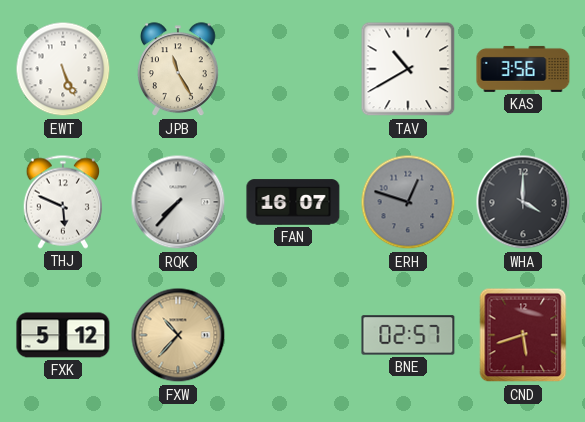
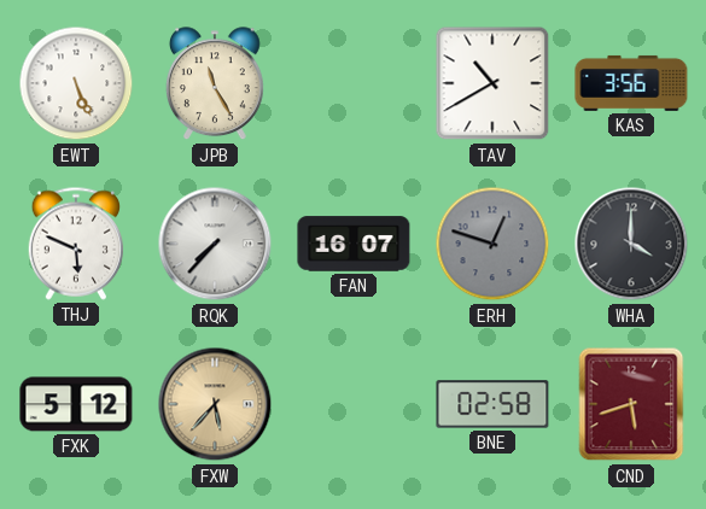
FXW: 10:37 -> 5:37 (215, 404)
BNE: 02:57 -> 02:58 (492, 404)
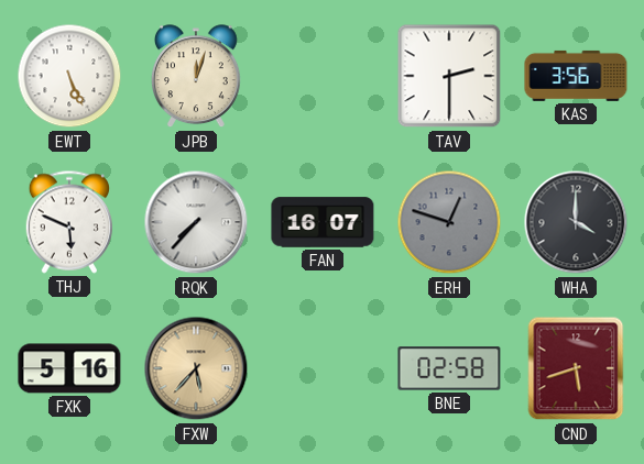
JPB: 11:25 -> 12:03 (197, 77)
TAV: 10:40 -> 2:30 (449, 76)
FXK: 5:12 -> 5:16 (69, 368)
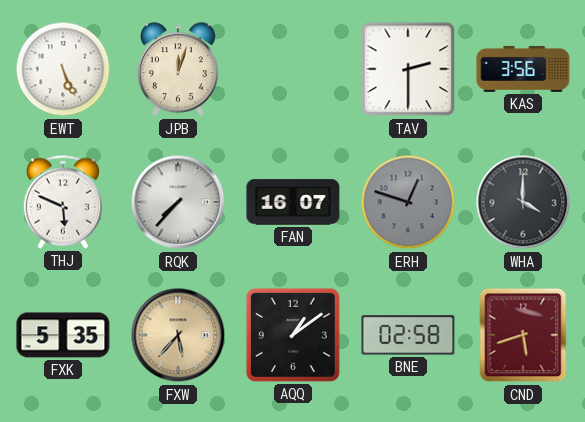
FXK: 5:16 -> 5:35 (63, 335)
AQQ: none -> 1:09 (293, 335)
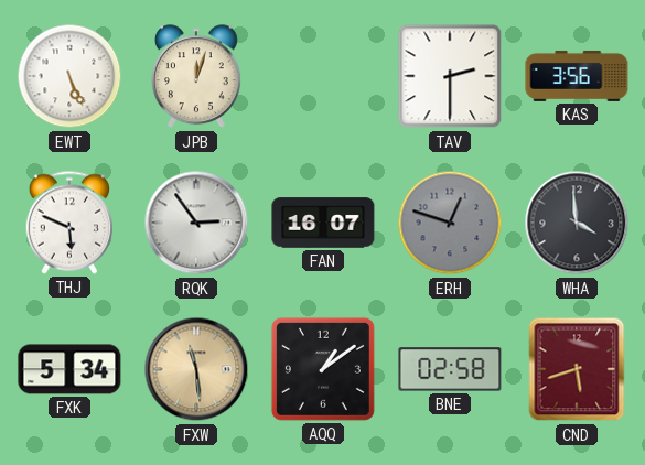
RQK: 7:37 -> 2:54 (196, 223)
WHA: 4:00 -> 3:59 (577, 223)
FXK: 5:35 -> 5:34 (69, 369)
FXW: 5:37 -> 11:29 (196, 369)
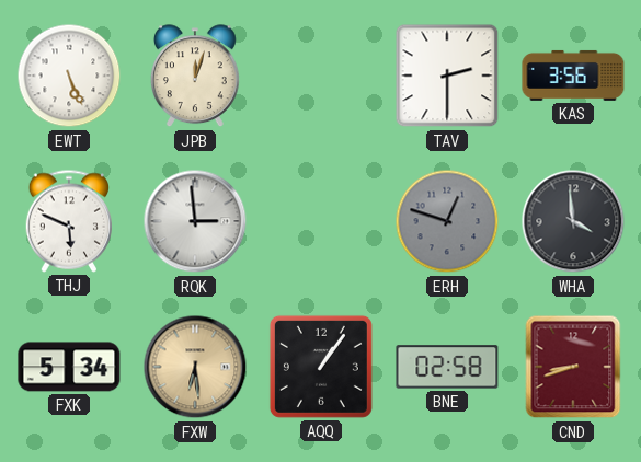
RQK: 2:54 -> 2:59 (195, 221)
FAN: 16:07 -> none (323, 223)
FXW: 11:29 -> 6:29 (195, 367)
AQQ: 1:09 -> 1:06 (321, 367)
CND: 5:42 -> 8:42 (573, 367)
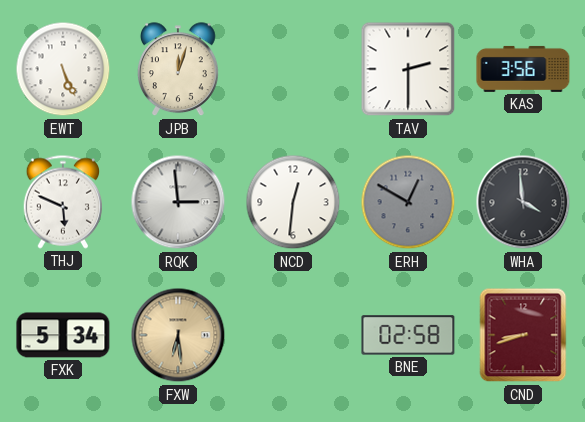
NCD: none -> 12:31 (293, 202)
ERH: 12:48 -> 12:50 (408, 202)
AQQ: 1:06 -> none (321, 367)
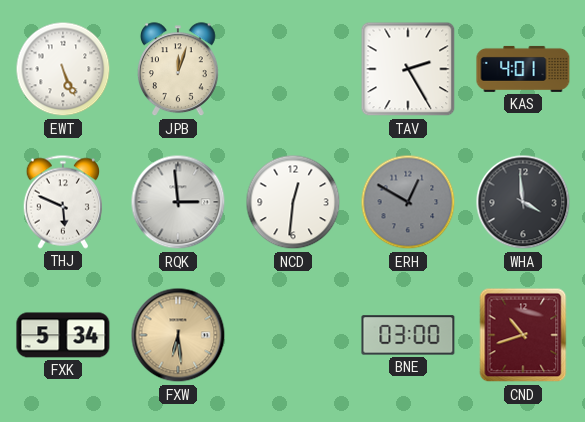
TAV: 2:30 -> 2:25 (408, 69)
KAS: 3:56 -> 4:01 (523, 69)
BNE: 02:58 -> 03:00 (408, 335)
CND: 8:42 -> 10:42 (523, 335)
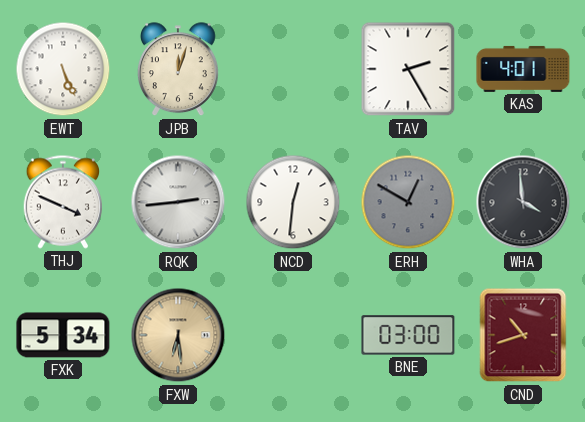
THJ: 5:49 -> 3:49 (62, 202)
RQK: 2:59 -> 2:44 (178, 202)
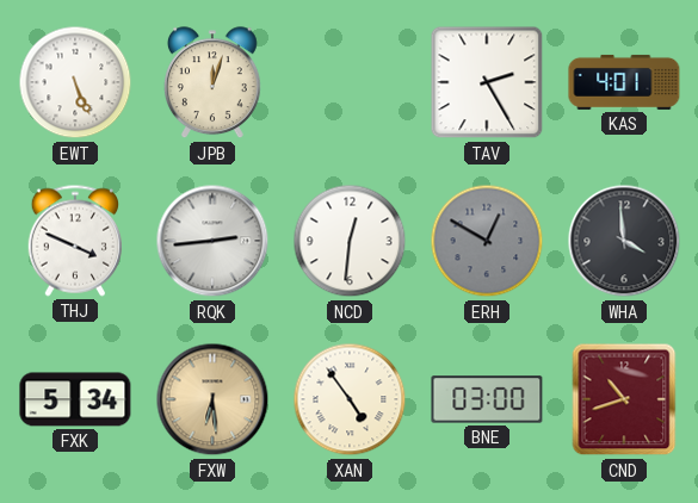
XAN: none -> 4:54 (350, 399)
